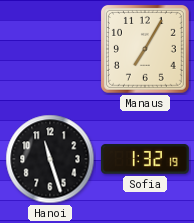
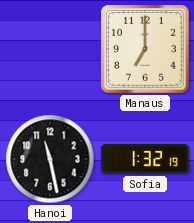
Manaus: 7:05 -> 7:00 (145, 49)
Hanoi: 11:27 -> 11:28 (50, 159)
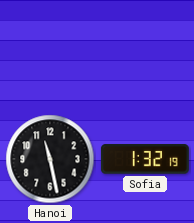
Manaus: 7:00 -> none (145, 49)
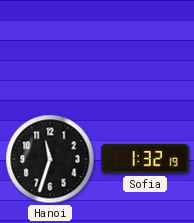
Hanoi: 11:28 -> 11:33 (50, 159)
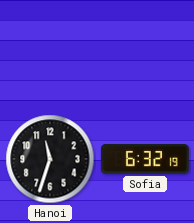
Sofia: 1:32 -> 6:32 (145, 159)
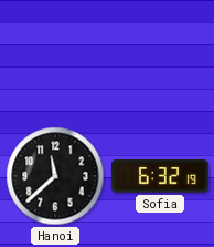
Hanoi: 11:33 -> 11:38 (55, 176)
